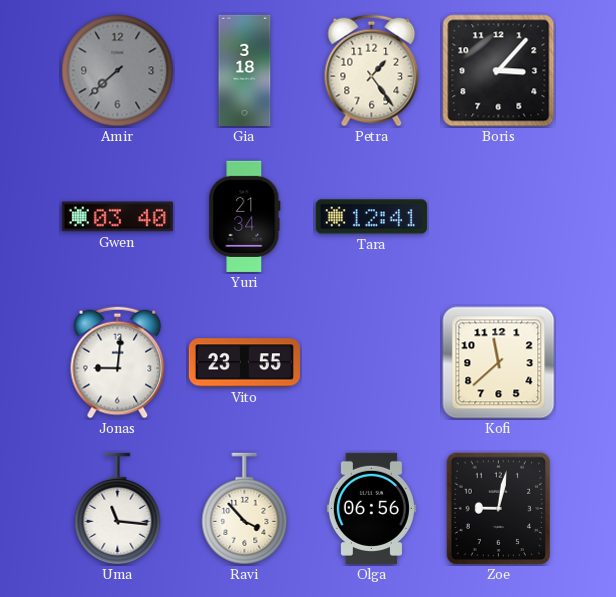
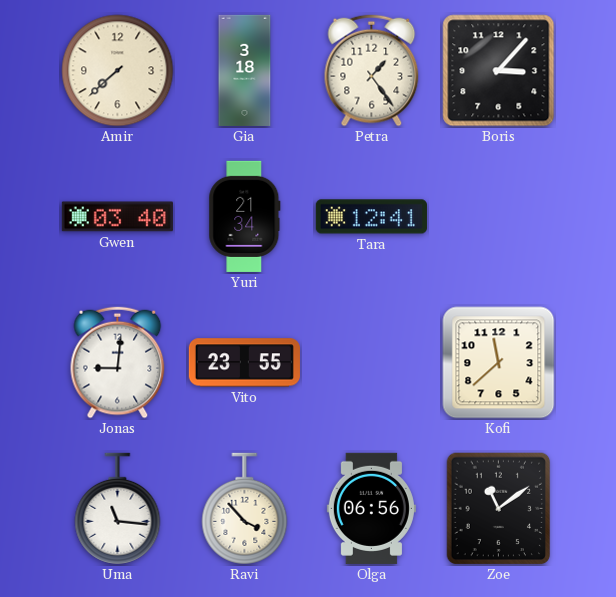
Amir dial: grey -> cream (118, 71)
Zoe: 9:02 -> 11:09 (499, 509)
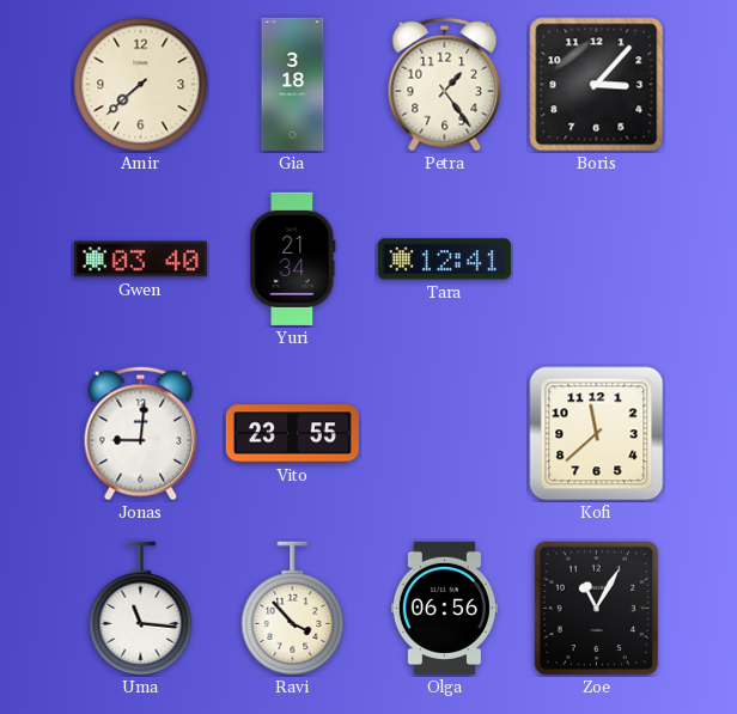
Zoe: 11:09 -> 11:05 (597, 609)
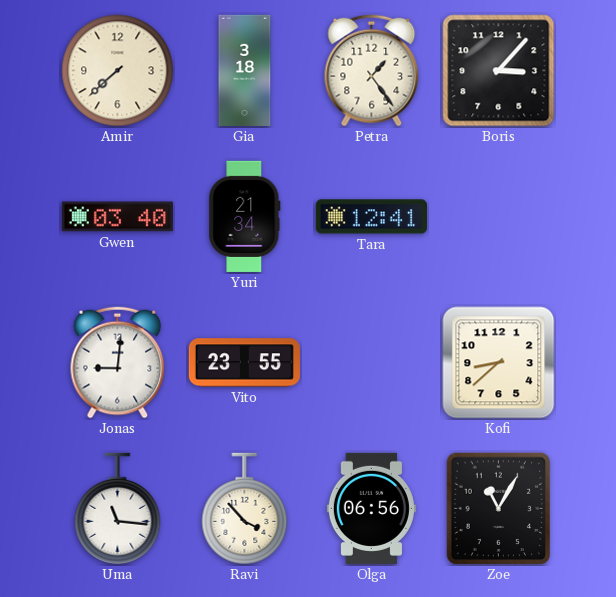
Kofi: 11:38 -> 8:38 (499, 363)
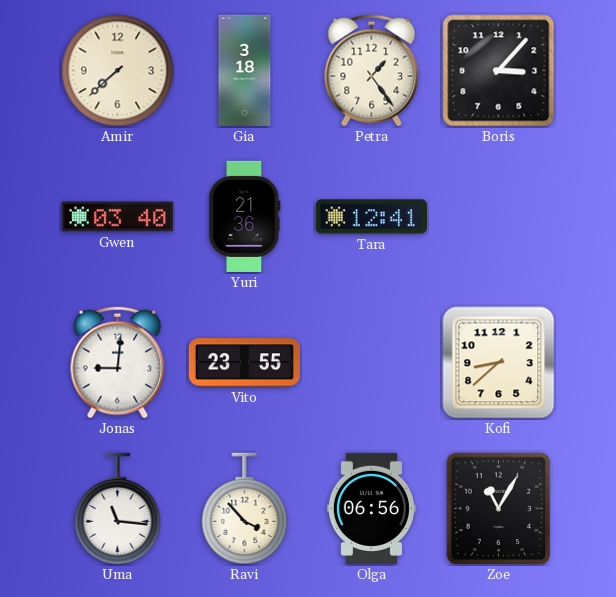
Yuri: 21:34 -> 21:36 (245, 216)
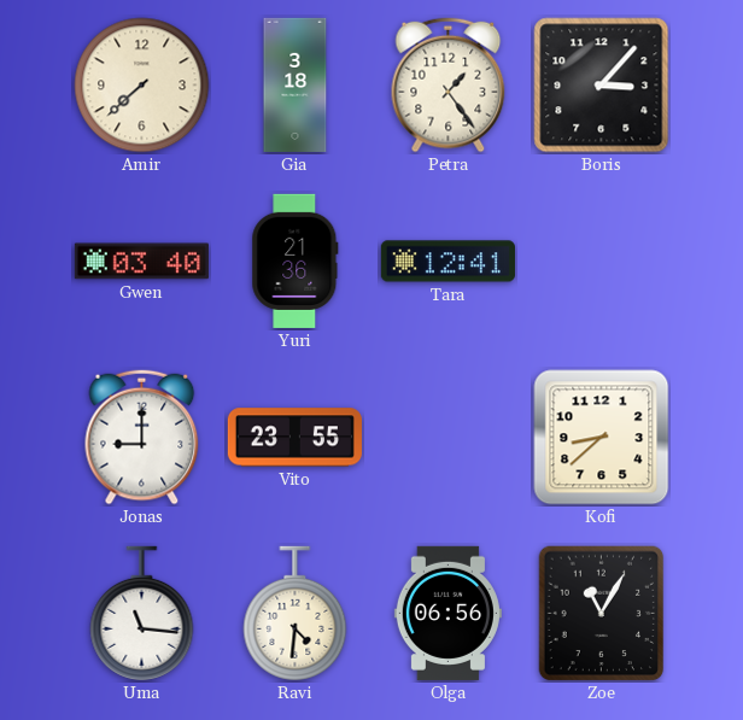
Jonas: 9:01 -> 9:00 (142, 438)
Ravi: 3:53 -> 4:31 (296, 614)
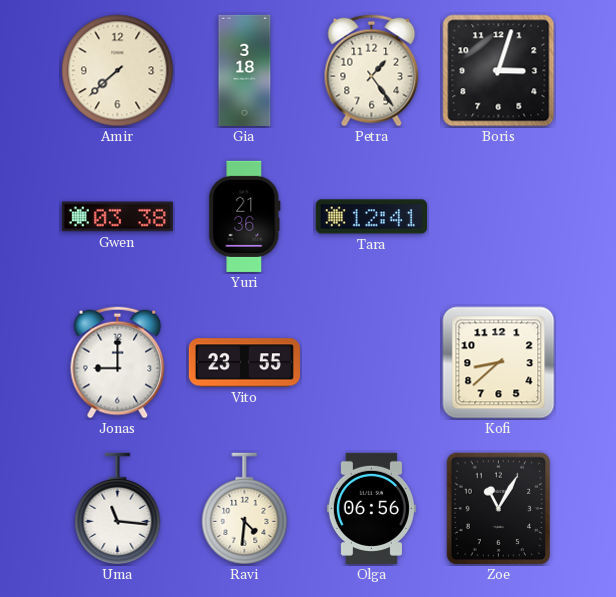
Boris: 3:07 -> 3:03 (499, 71)
Gwen: 03:40 -> 03:38 (117, 217)
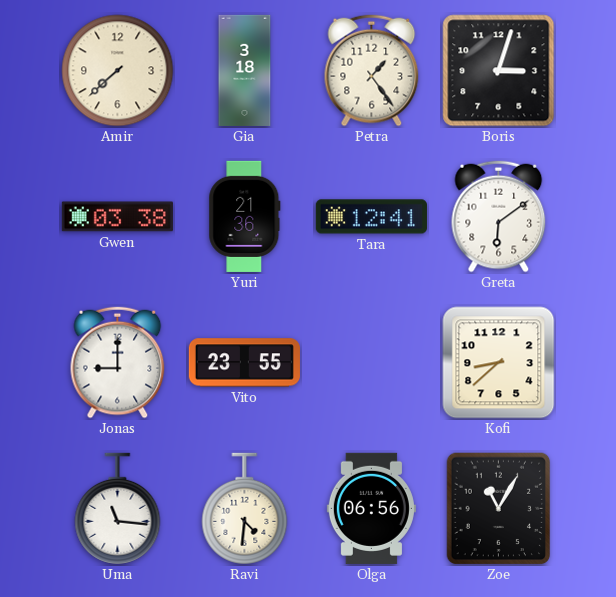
Greta: none -> 6:09 (499, 217)
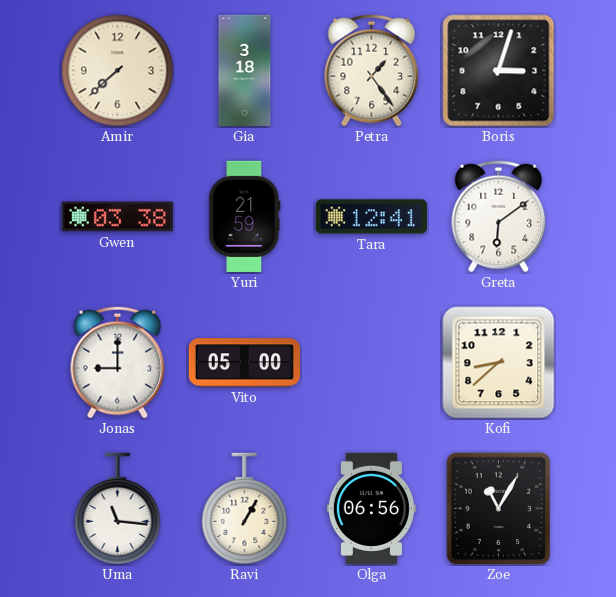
Yuri: 21:36 -> 21:59 (245, 216)
Vito: 23:55 -> 05:00 (244, 363)
Ravi: 4:31 -> 1:05 (245, 509)
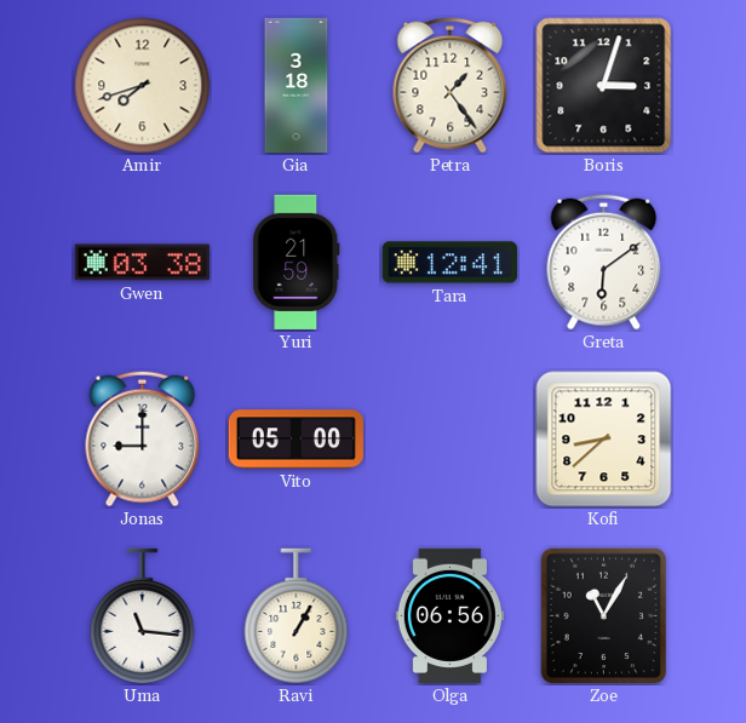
Amir: 7:38 -> 7:42 (143, 86)
